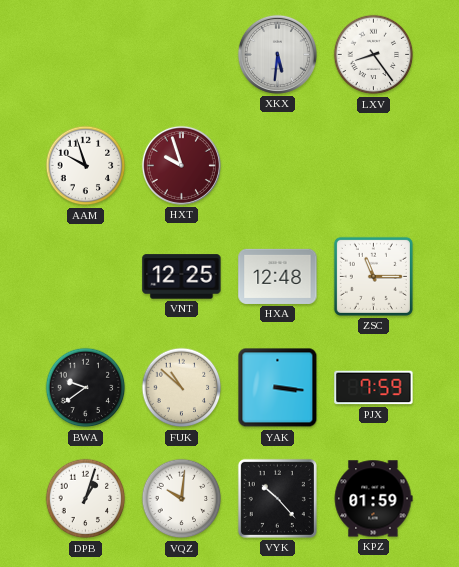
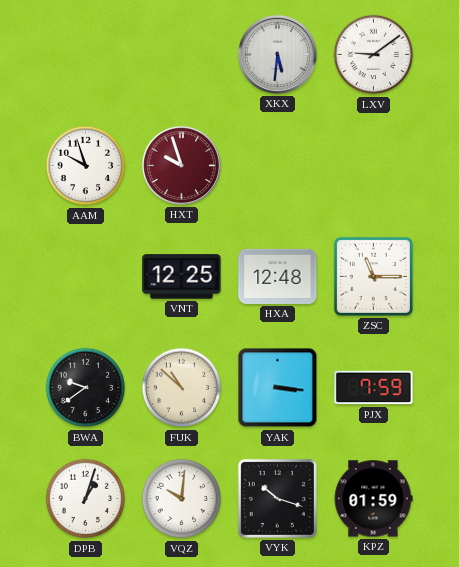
LXV: 8:24 -> 9:09 (374, 55)
VYK: 10:23 -> 10:18 (277, 498)
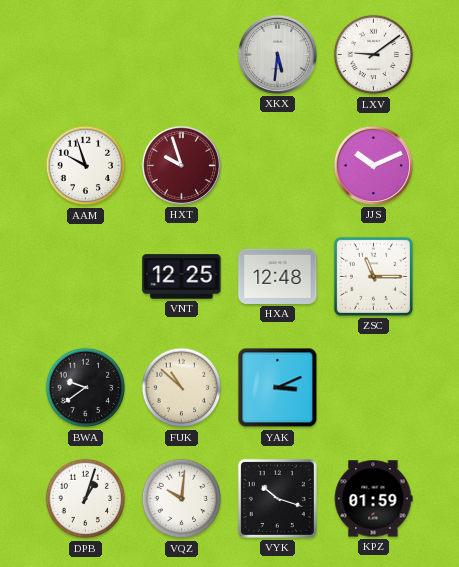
JJS: none -> 10:11 (373, 165)
YAK: 3:16 -> 3:11 (278, 388)
PJX: 7:59 -> none (374, 388)
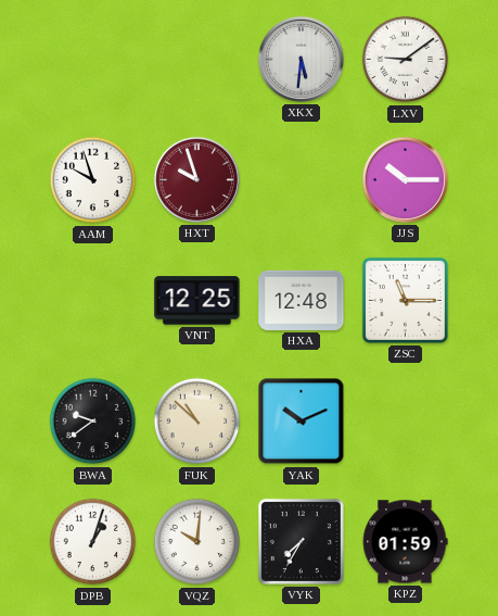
JJS: 10:11 -> 10:15 (405, 179)
YAK: 3:11 -> 10:11 (302, 422)
VYK: 10:18 -> 7:35 (301, 541)
